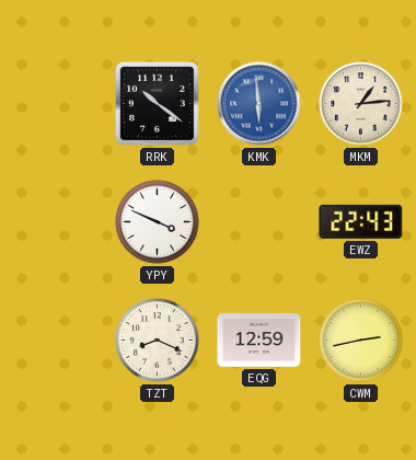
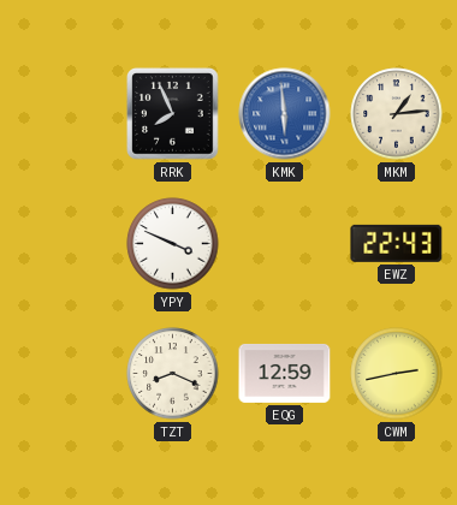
RRK: 10:21 -> 7:56 (173, 114)
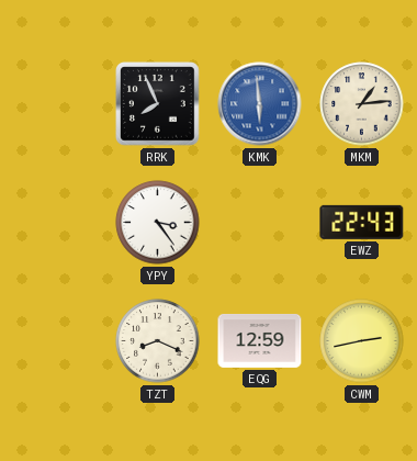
YPY: 3:49 -> 3:24 (158, 223)
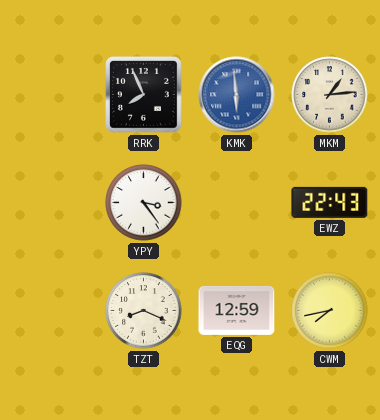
CWM: 2:43 -> 7:43 (330, 311)
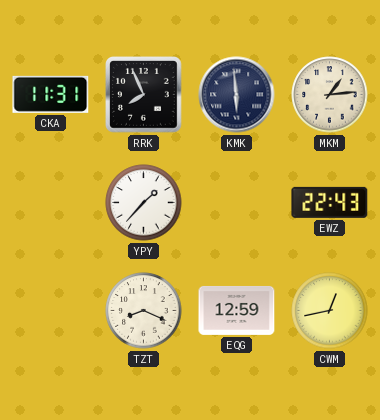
CKA: none -> 11:31 (51, 94)
KMK dial: blue -> navy (237, 95)
YPY: 3:24 -> 1:37 (144, 203)
CWM: 7:43 -> 12:43 (330, 311)
